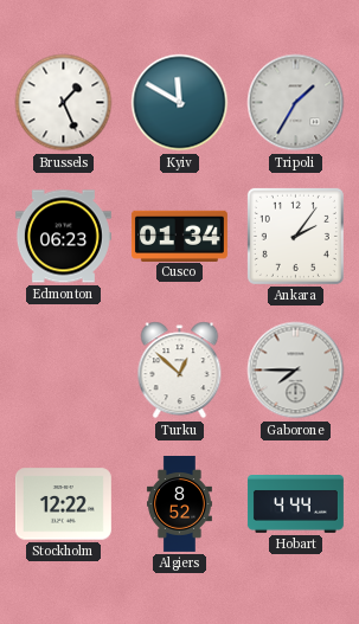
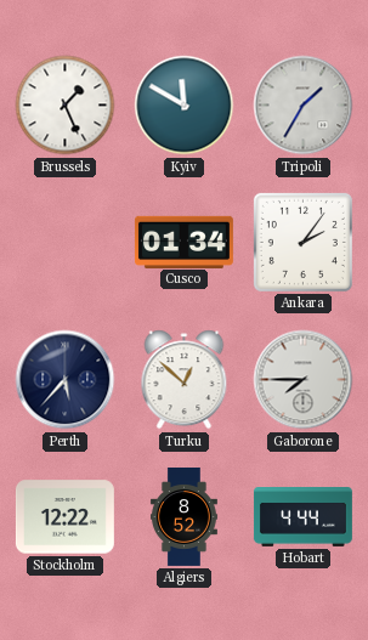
Edmonton: 06:23 -> none (63, 237)
Perth: none -> 5:37 (66, 380)
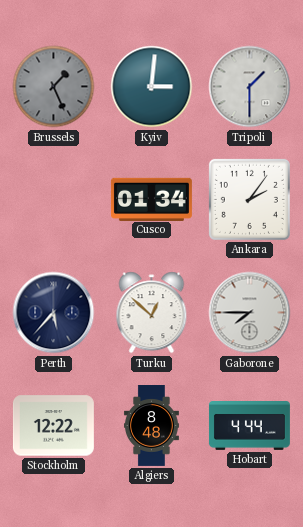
Brussels dial: white -> grey (54, 87)
Kyiv: 11:50 -> 3:01 (152, 87)
Tripoli: 1:35 -> 1:30 (250, 87)
Algiers: 8:52 -> 8:48 (151, 426)
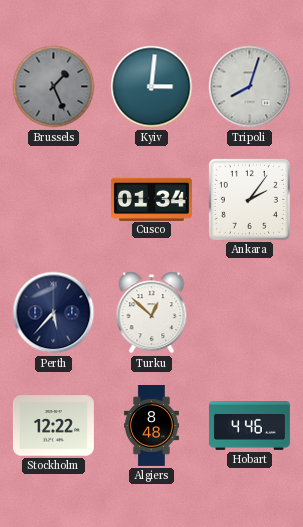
Tripoli: 1:30 -> 8:03 (250, 87)
Gaborone: 7:45 -> none (250, 313)
Hobart: 4:44 -> 4:46 (249, 426)
